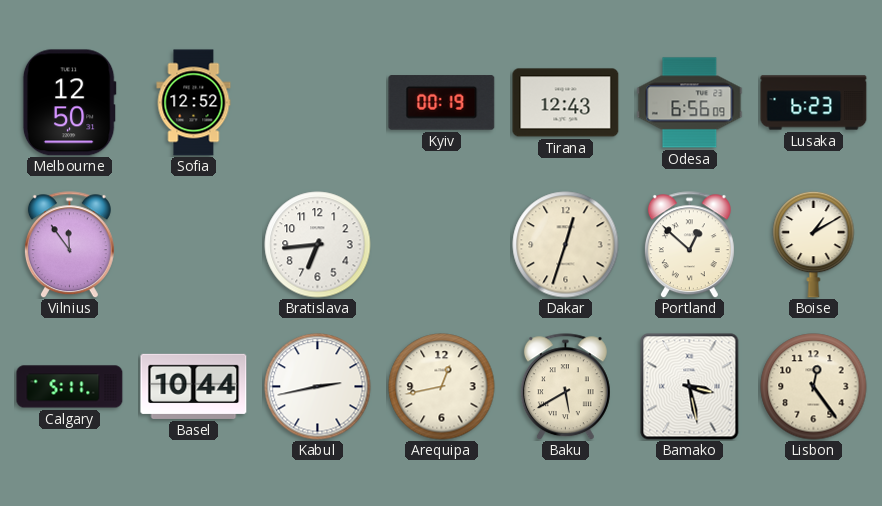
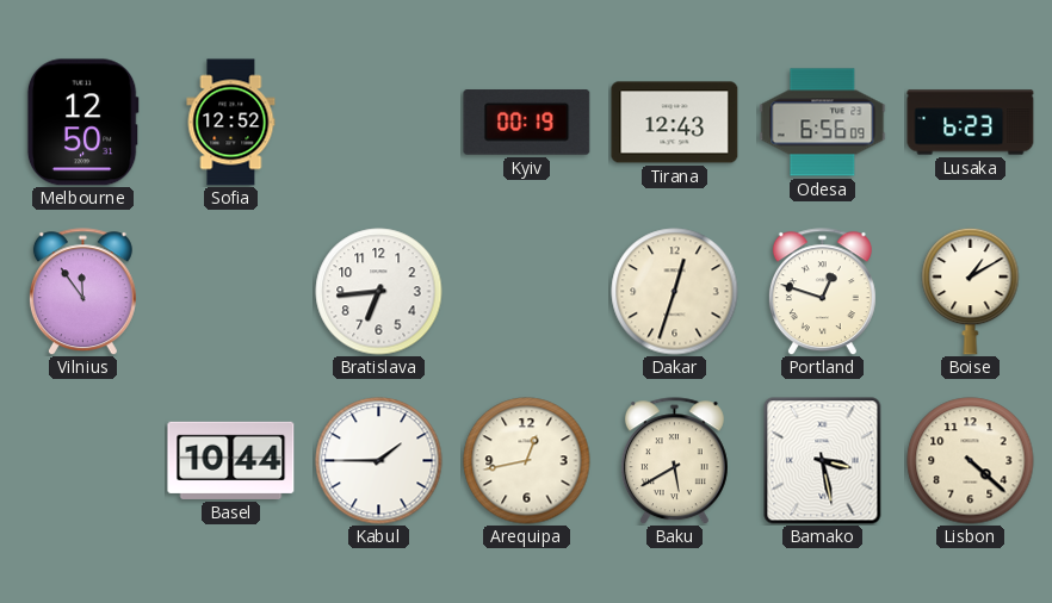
Portland: 12:52 -> 12:48 (822, 292)
Calgary: 5:11 -> none (70, 387)
Kabul: 2:43 -> 1:45 (379, 461)
Lisbon: 12:24 -> 4:22 (971, 461)
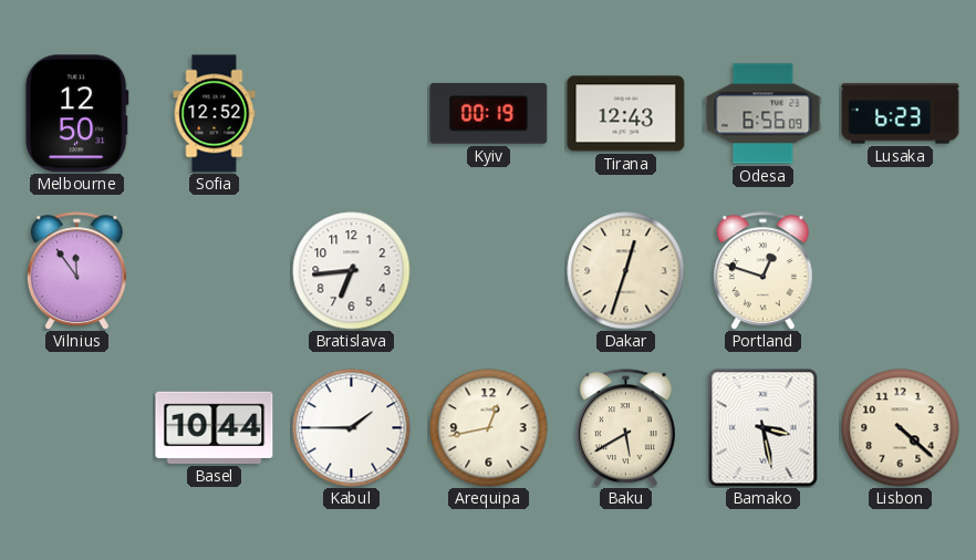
Boise: 1:10 -> none (971, 291)
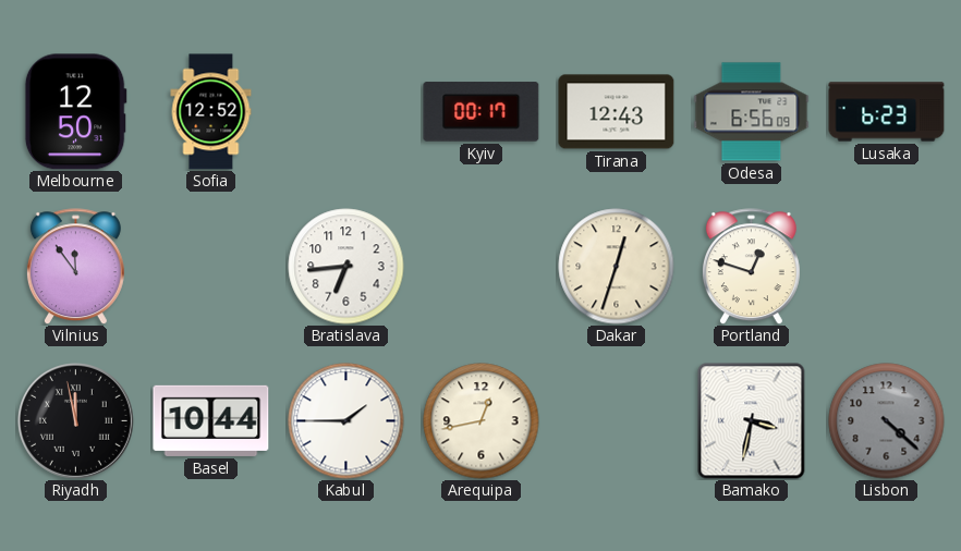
Kyiv: 00:19 -> 00:17 (482, 112)
Riyadh: none -> 11:58 (75, 420)
Baku: 5:40 -> none (625, 428)
Bamako: 3:28 -> 3:32 (752, 421)
Lisbon dial: cream -> grey (887, 421)
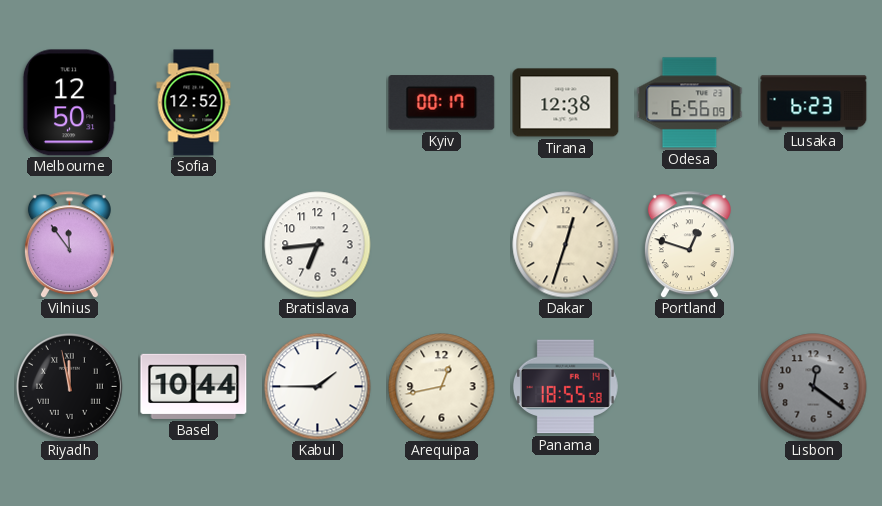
Tirana: 12:43 -> 12:38 (566, 103)
Panama: none -> 18:55 (565, 387)
Bamako: 3:32 -> none (752, 421)
Lisbon: 4:22 -> 12:21 (814, 387)
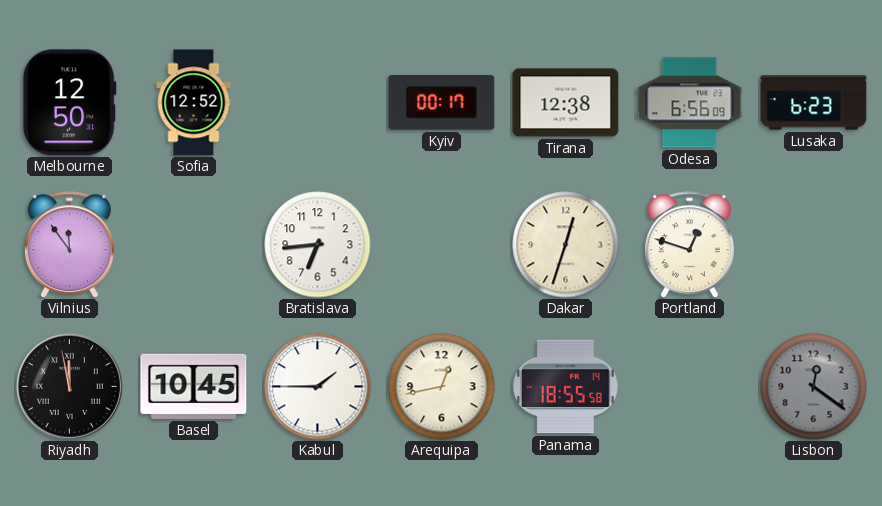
Basel: 10:44 -> 10:45 (194, 386)
